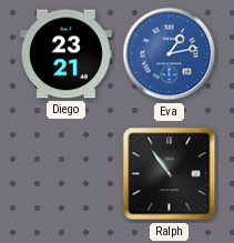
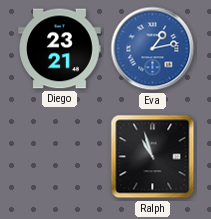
Ralph: 10:54 -> 10:57 (153, 157)
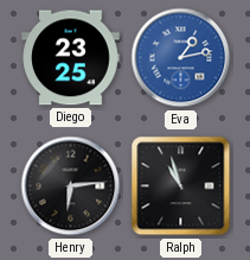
Diego: 23:21 -> 23:25 (71, 58)
Henry: none -> 6:14 (71, 186)
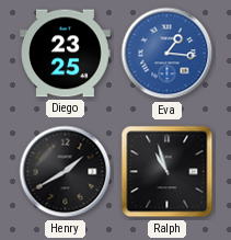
Eva: 1:13 -> 1:16 (168, 54)
Henry: 6:14 -> 1:40 (66, 172)
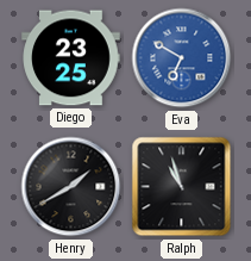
Eva: 1:16 -> 6:50 (182, 58)
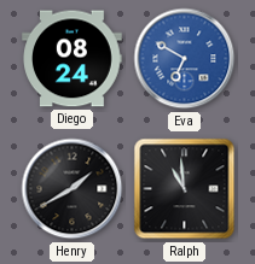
Diego: 23:25 -> 08:24 (73, 59)
Ralph: 10:57 -> 10:59 (185, 189)
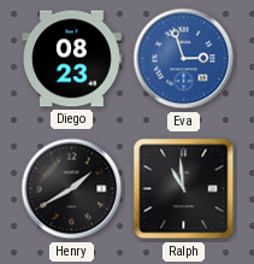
Diego: 08:24 -> 08:23 (72, 59)
Eva: 6:50 -> 2:57 (184, 59)
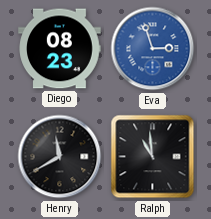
Henry: 1:40 -> 11:40 (60, 157)
